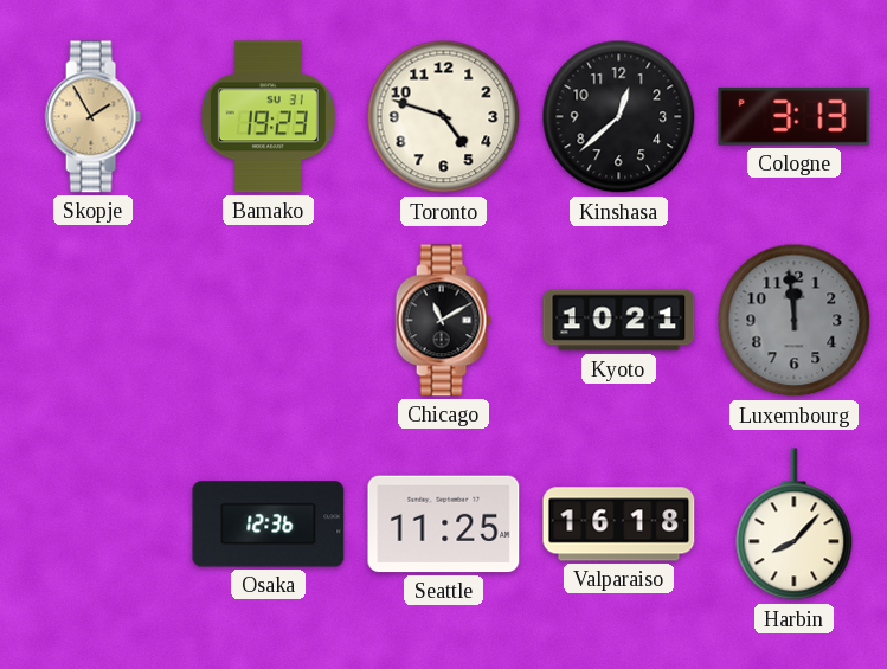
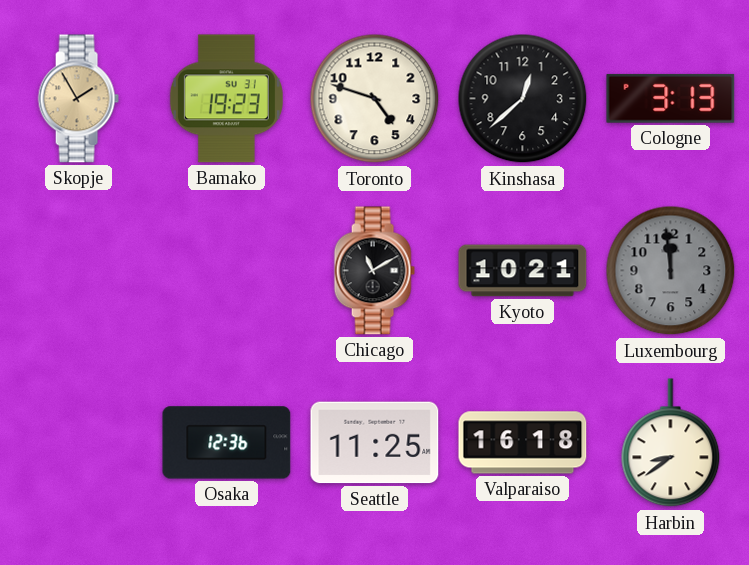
Harbin: 8:07 -> 8:39 (671, 443)
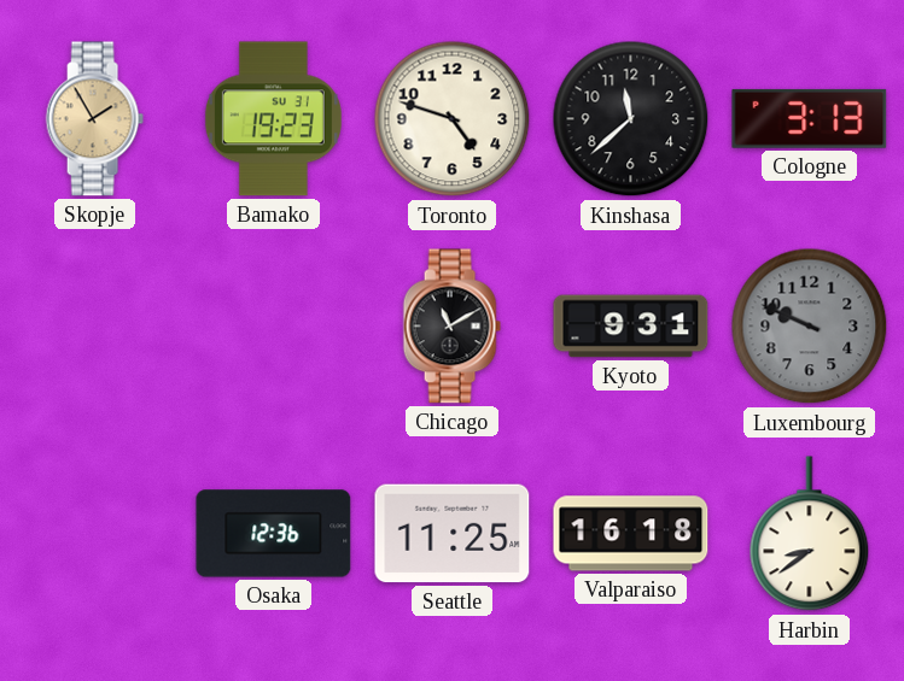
Kinshasa: 12:38 -> 11:38 (631, 119)
Kyoto: 10:21 -> 9:31 (631, 327)
Luxembourg: 11:59 -> 9:49 (810, 327)
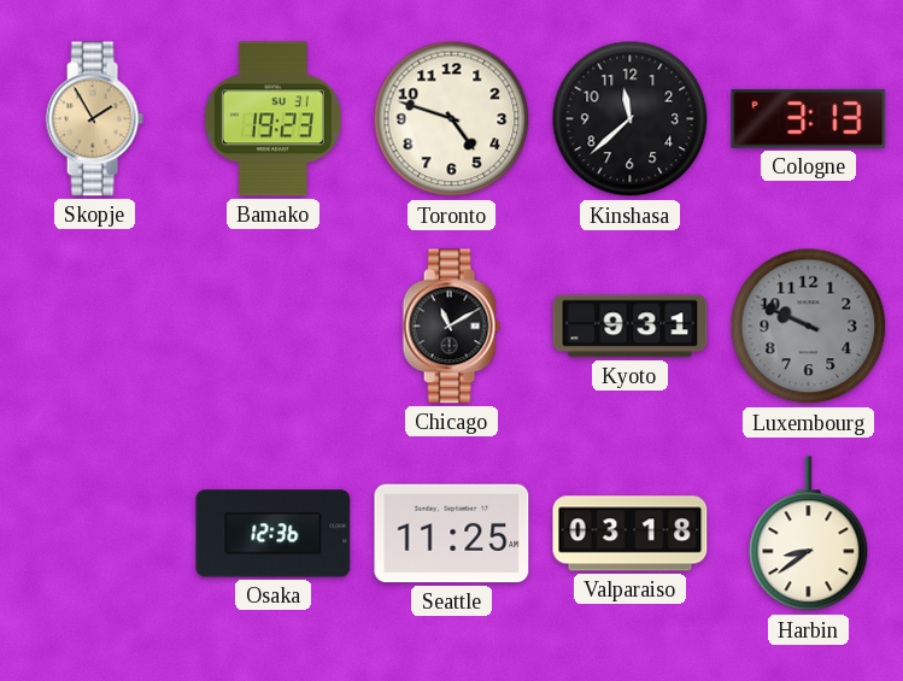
Valparaiso: 16:18 -> 03:18 (631, 534)
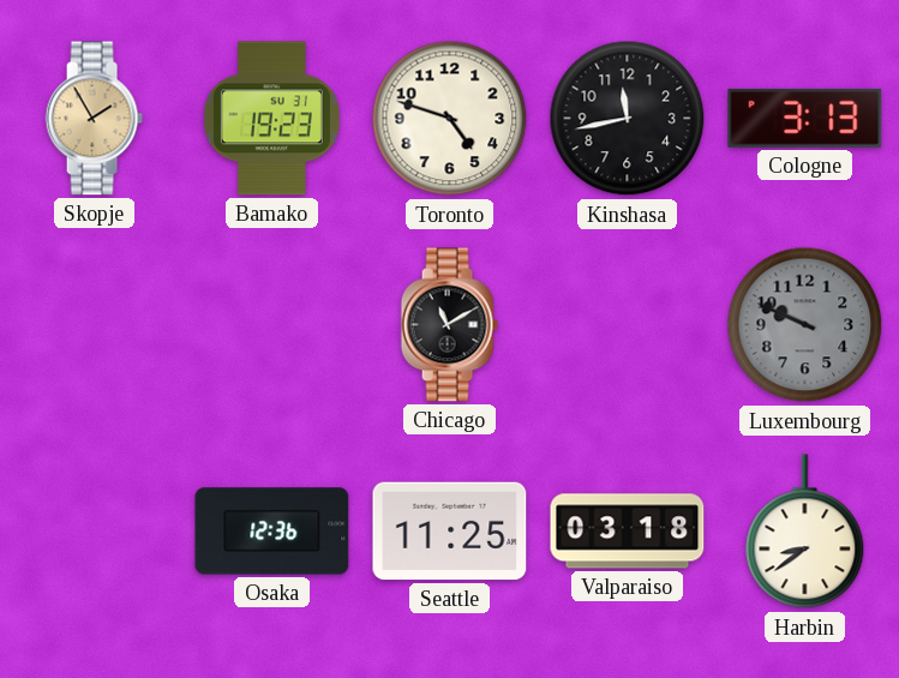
Kinshasa: 11:38 -> 11:43 (628, 119)
Kyoto: 9:31 -> none (631, 327)
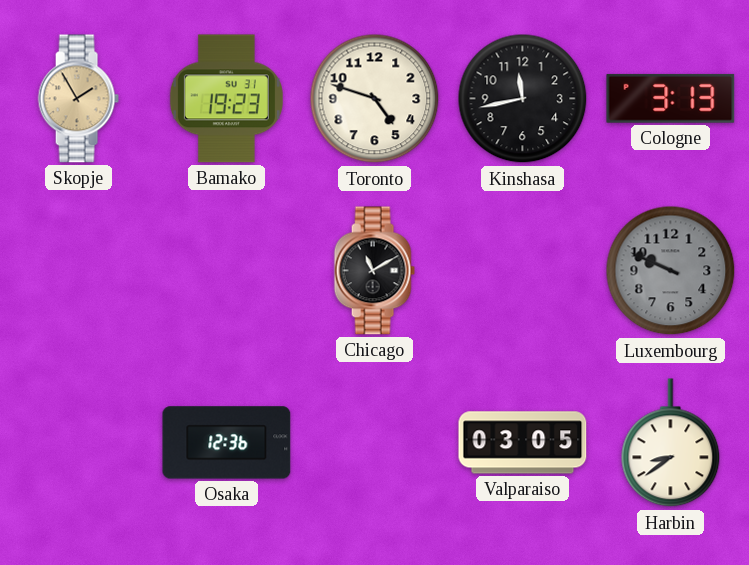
Seattle: 11:25 -> none (450, 532)
Valparaiso: 03:18 -> 03:05 (523, 443)
